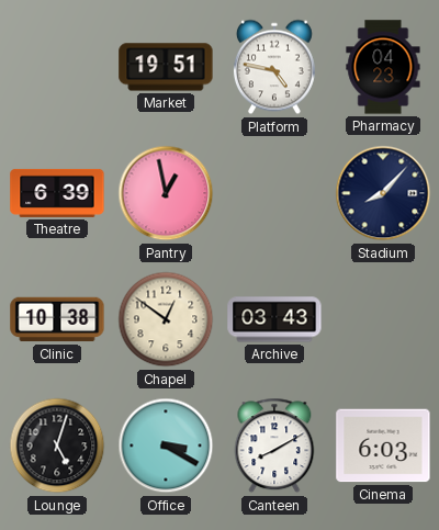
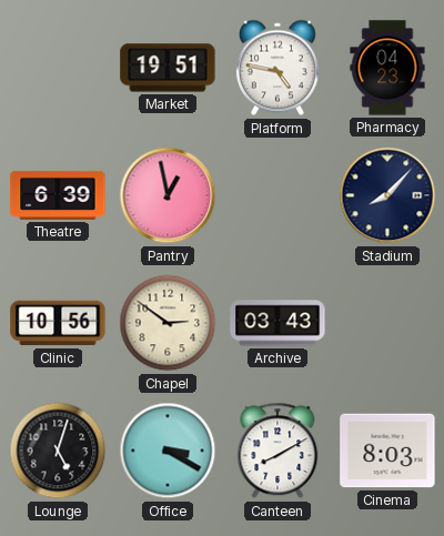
Clinic: 10:38 -> 10:56 (58, 323)
Chapel: 12:51 -> 2:51 (168, 323)
Cinema: 6:03 -> 8:03 (387, 451)
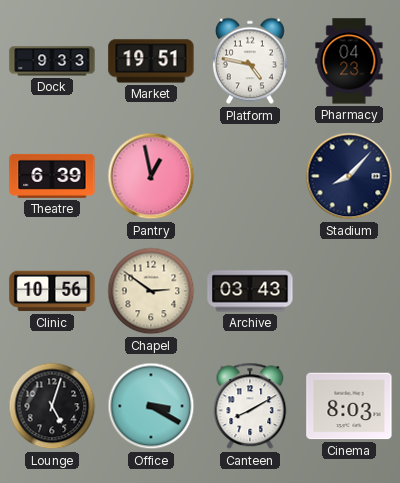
Dock: none -> 9:33 (52, 61)
